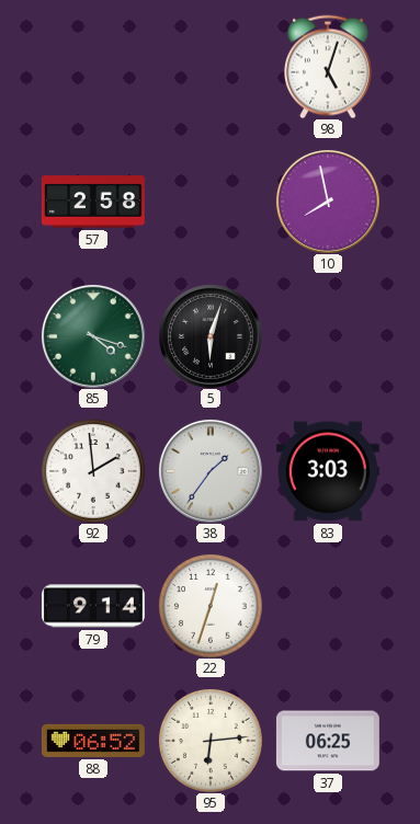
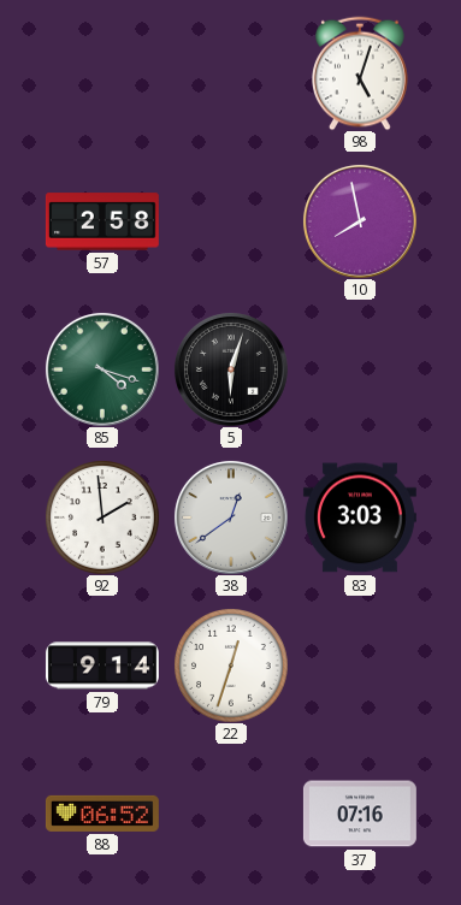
38: 1:36 -> 12:39 (231, 517)
95: 6:14 -> none (211, 741)
37: 06:25 -> 07:16 (360, 814)
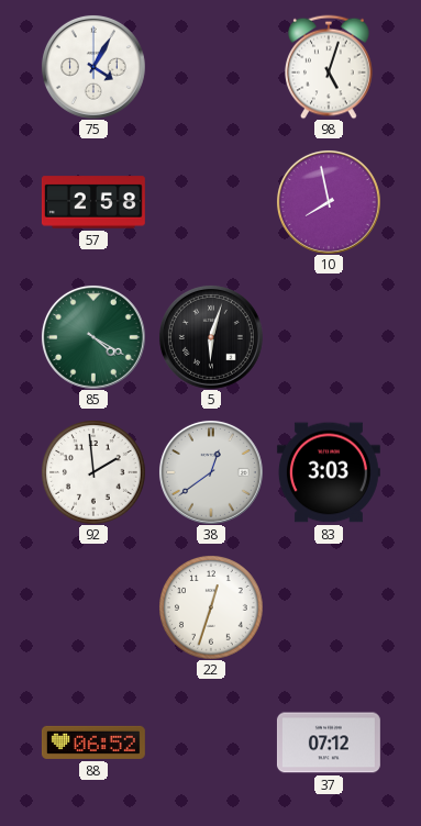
75: none -> 4:05 (93, 67)
85: 4:18 -> 4:20 (93, 337)
79: 9:14 -> none (102, 666)
37: 07:16 -> 07:12 (329, 743)
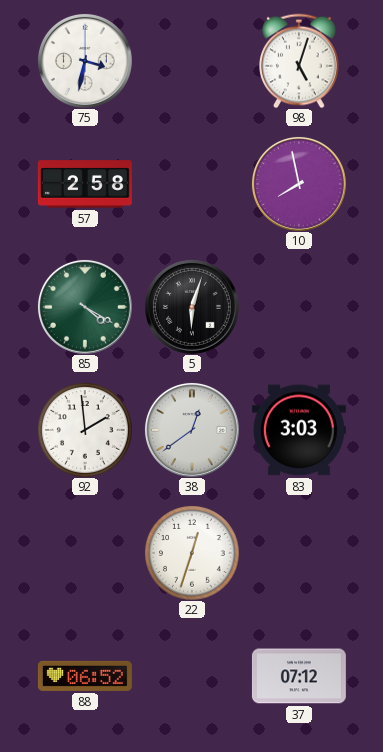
75: 4:05 -> 3:32 (85, 61)
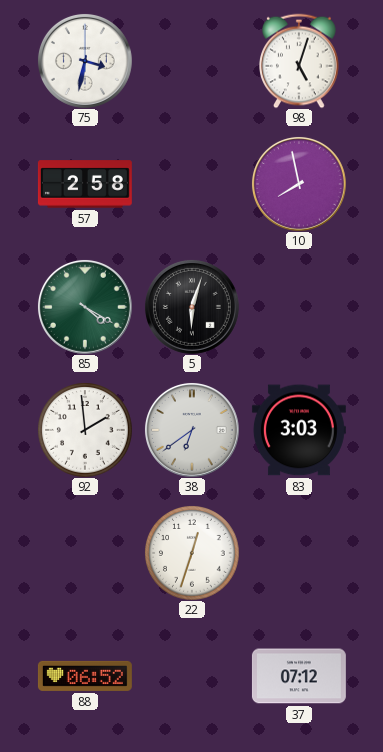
38: 12:39 -> 6:39 (192, 430)
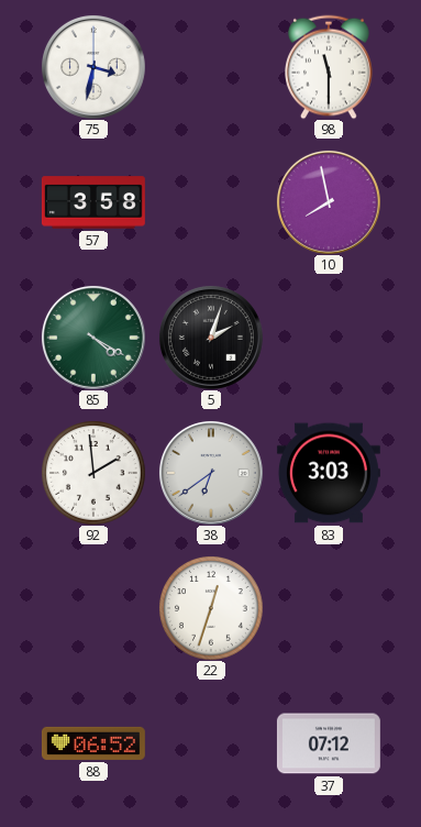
98: 5:03 -> 11:30 (330, 67)
57: 2:58 -> 3:58 (93, 202)
5: 6:03 -> 2:03 (211, 338)
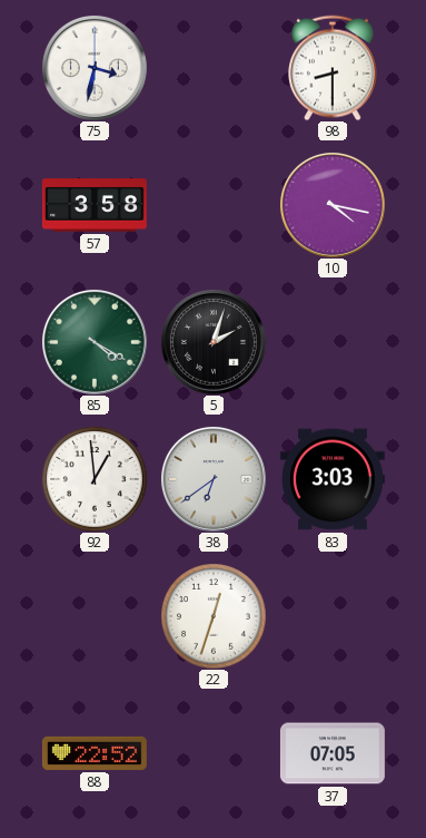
98: 11:30 -> 8:30 (334, 68)
10: 7:58 -> 4:17 (333, 205)
92: 1:59 -> 12:59 (95, 479)
88: 06:52 -> 22:52 (95, 753)
37: 07:12 -> 07:05 (333, 753)
